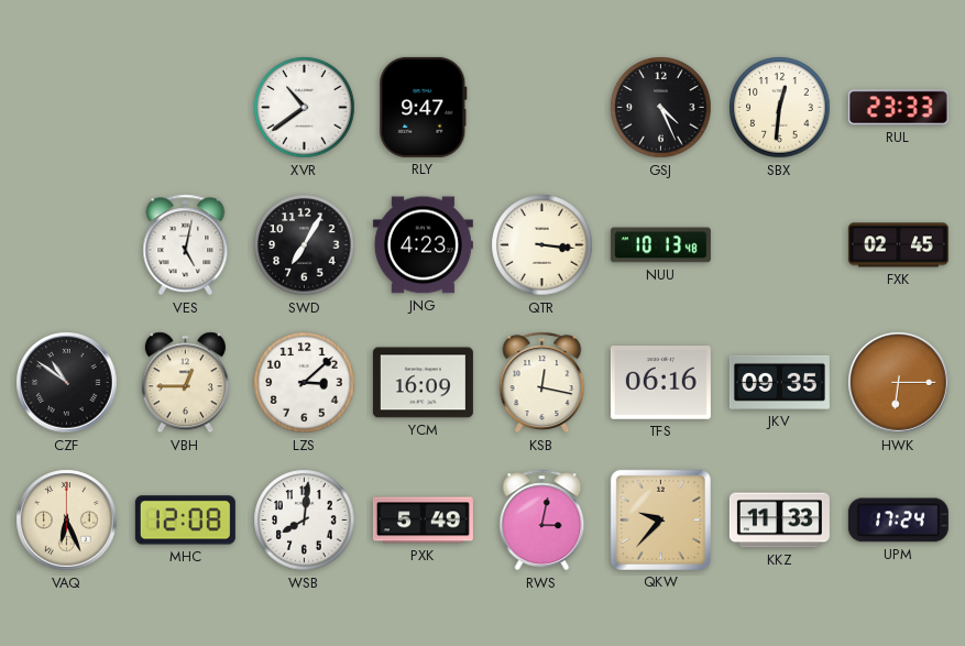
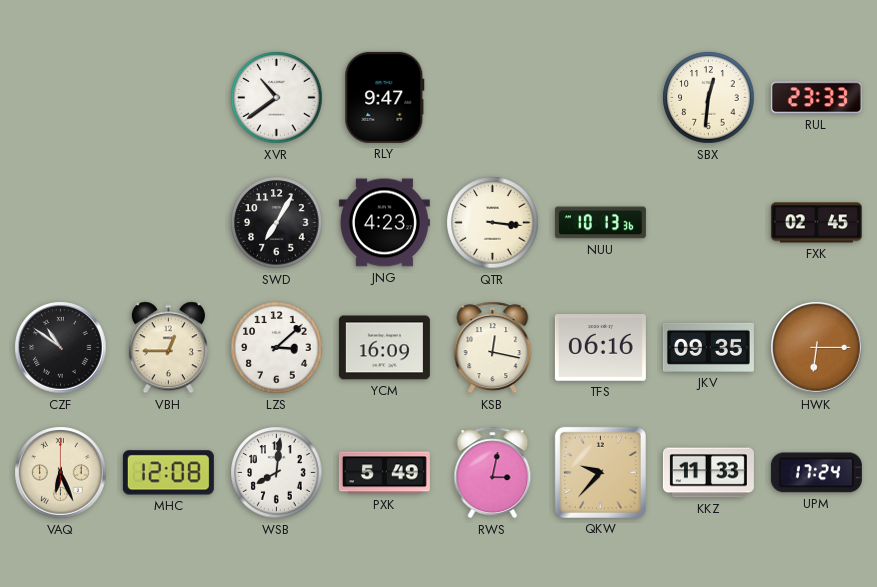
GSJ: 4:26 -> none (661, 108)
VES: 5:02 -> none (186, 245)
NUU: 10:13:48 -> 10:13:36 (600, 223)
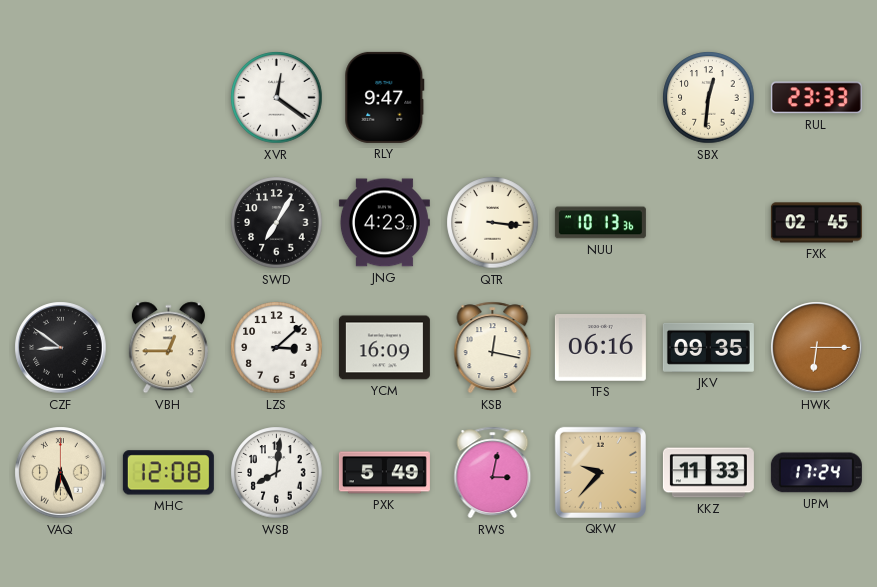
XVR: 10:39 -> 12:21 (277, 98)
CZF: 10:51 -> 8:51 (61, 348)
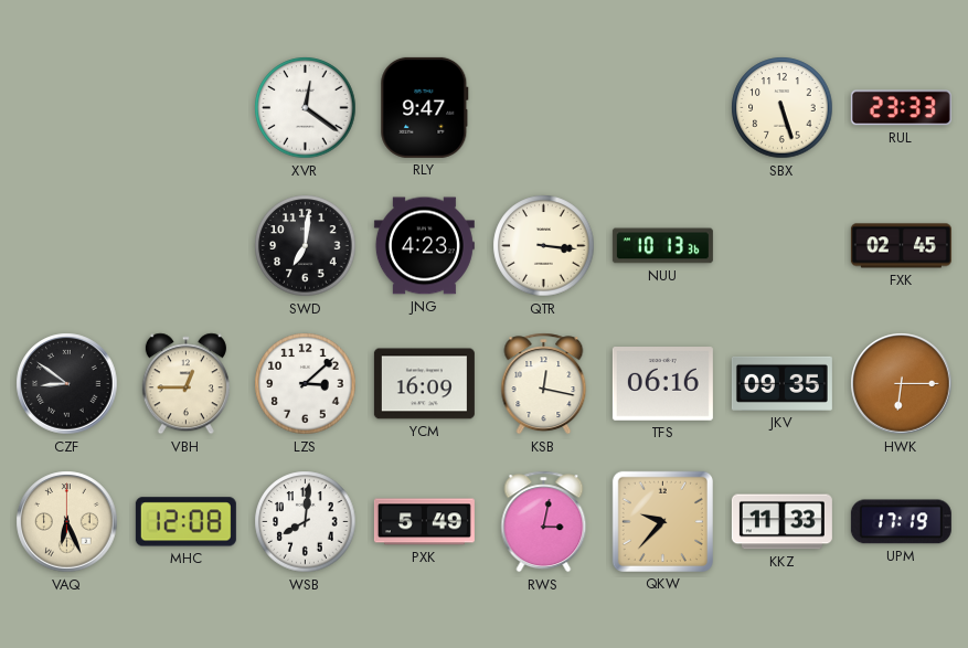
SBX: 12:31 -> 5:27 (783, 108)
SWD: 7:05 -> 7:01 (306, 246)
UPM: 17:24 -> 17:19 (901, 522)
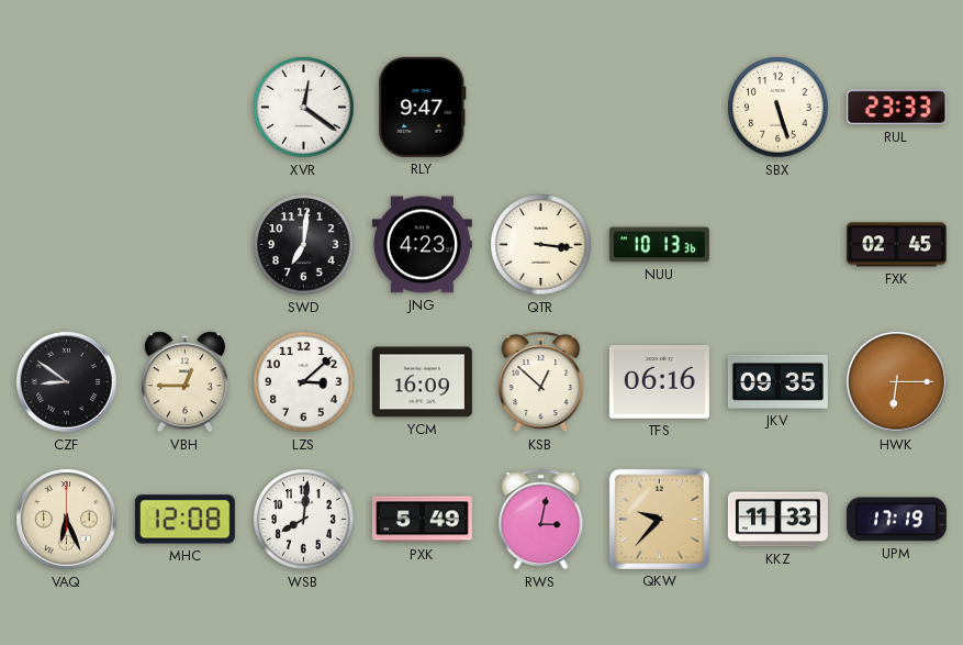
KSB: 12:17 -> 12:52 (541, 382)
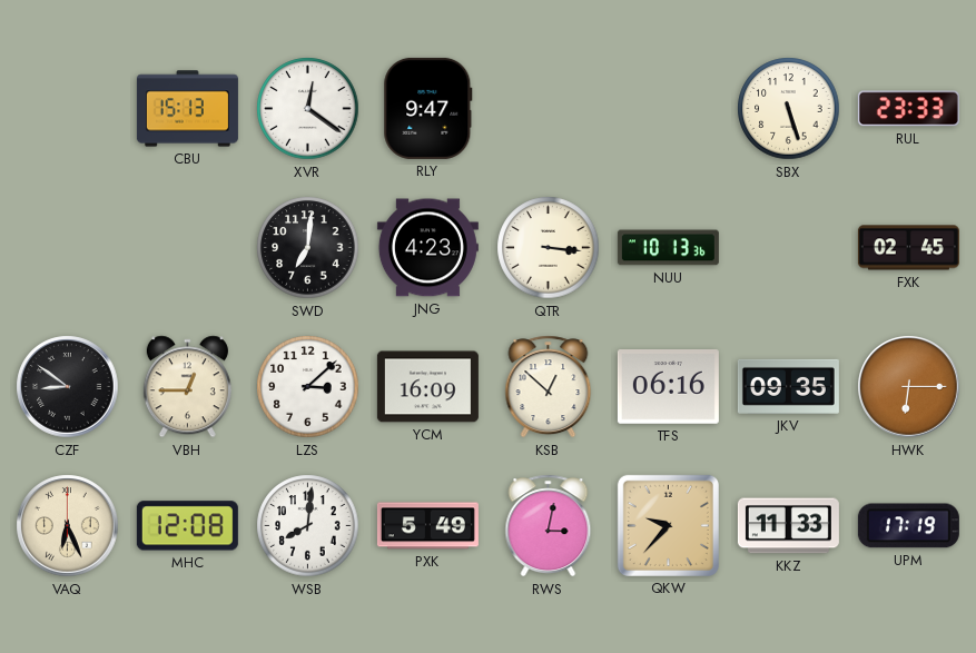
CBU: none -> 15:13 (187, 109)
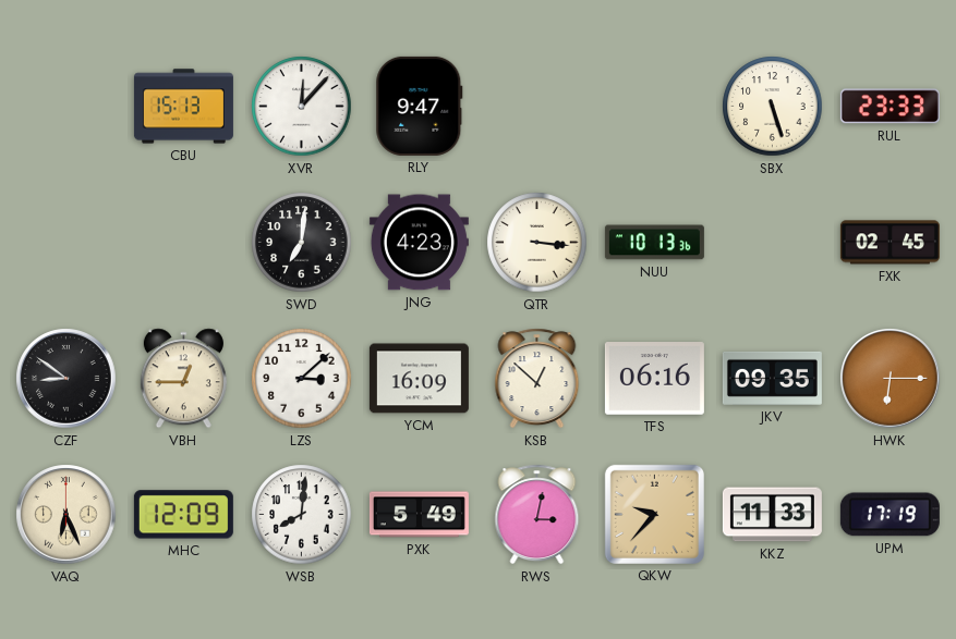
XVR: 12:21 -> 12:07 (302, 107)
MHC: 12:08 -> 12:09 (183, 515)
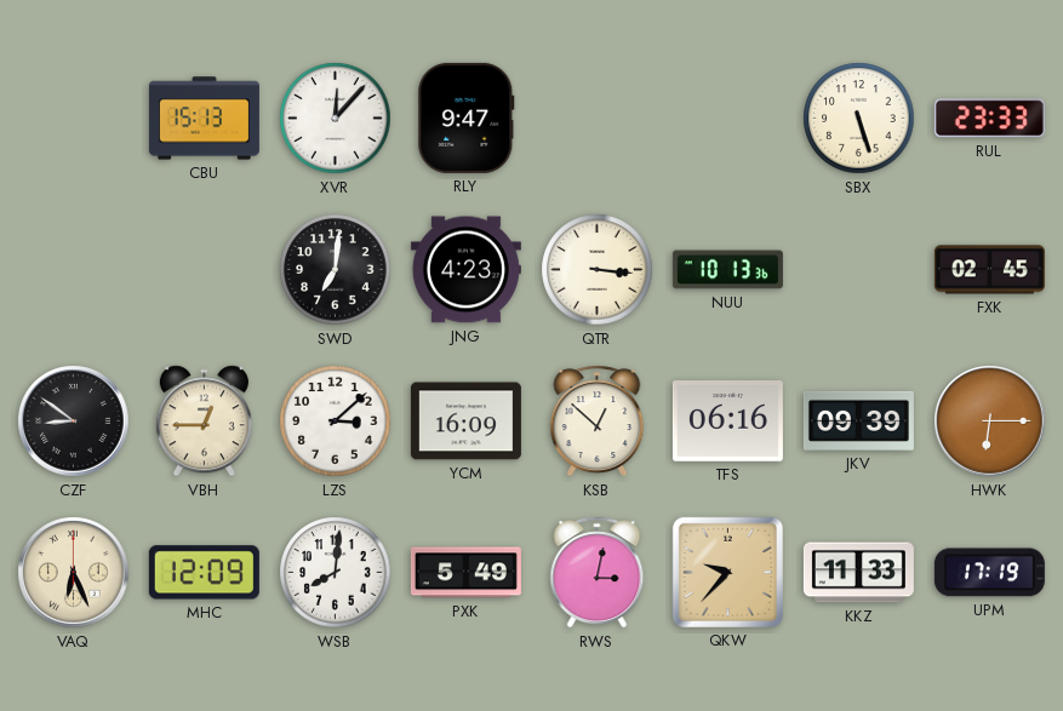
JKV: 09:35 -> 09:39 (858, 420)
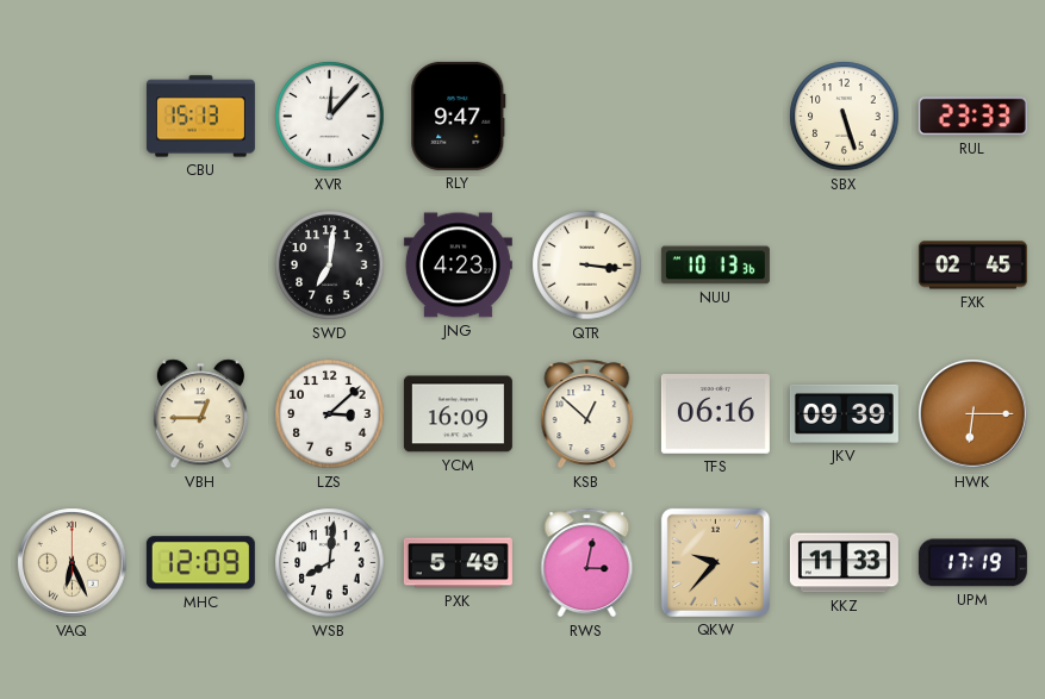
CZF: 8:51 -> none (74, 422)
